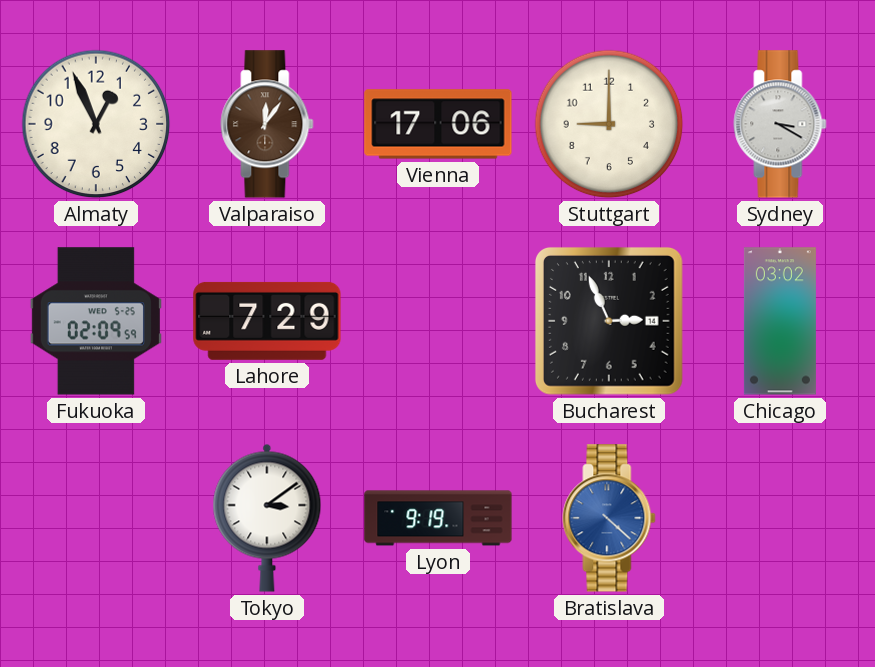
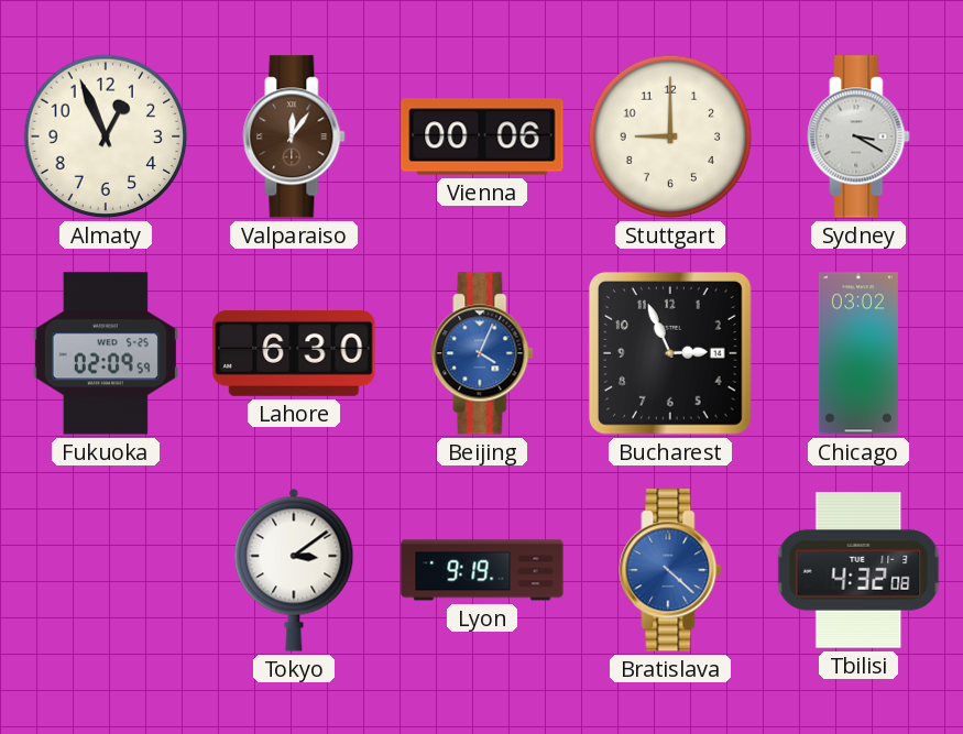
Vienna: 17:06 -> 00:06 (482, 136)
Lahore: 7:29 -> 6:30 (294, 353)
Beijing: none -> 4:04 (482, 353)
Tbilisi: none -> 4:32 (858, 571)
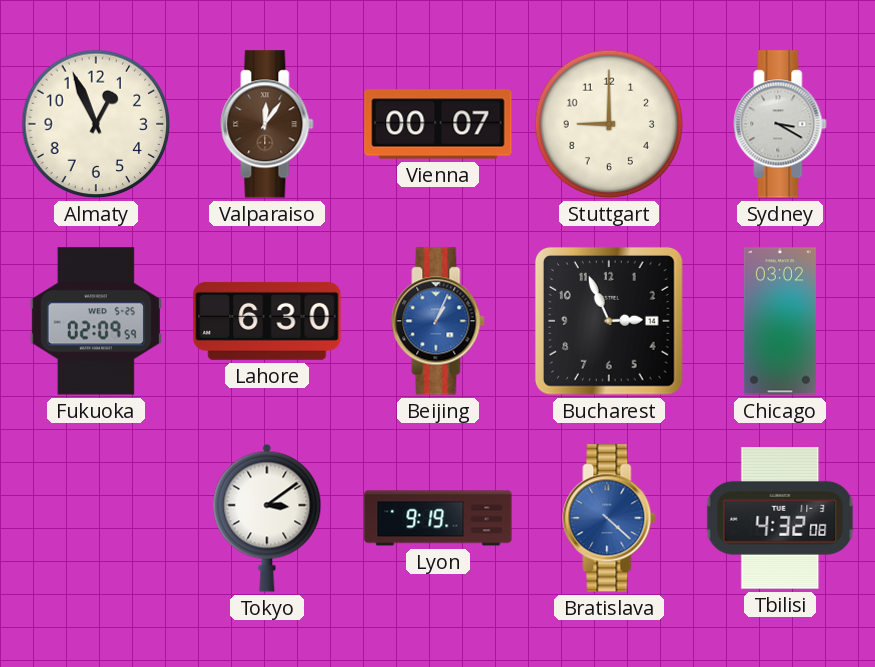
Vienna: 00:06 -> 00:07 (438, 124)
Beijing: 4:04 -> 1:04 (438, 321)
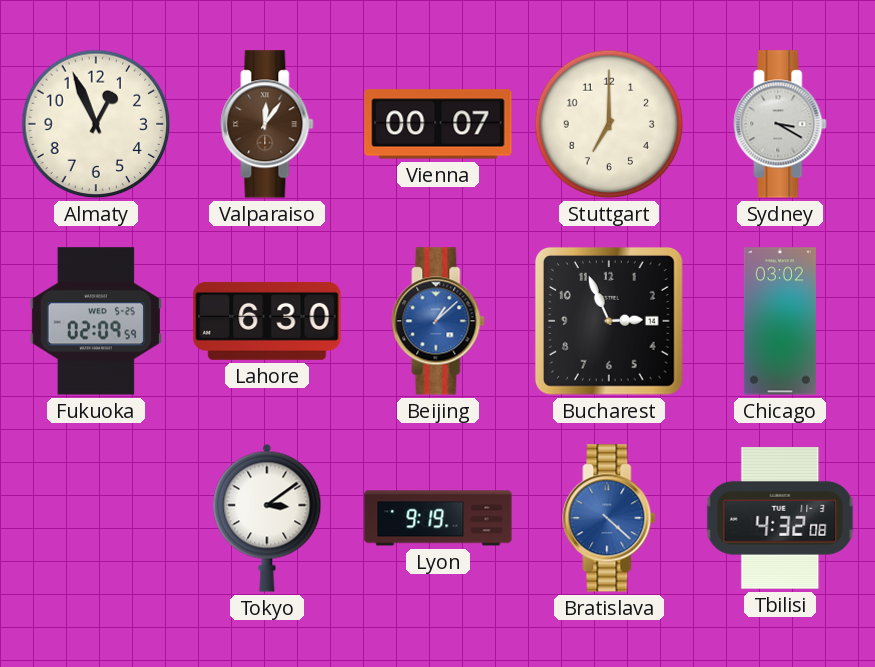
Stuttgart: 9:00 -> 7:00 (609, 124)
Beijing: 1:04 -> 1:08 (438, 321)
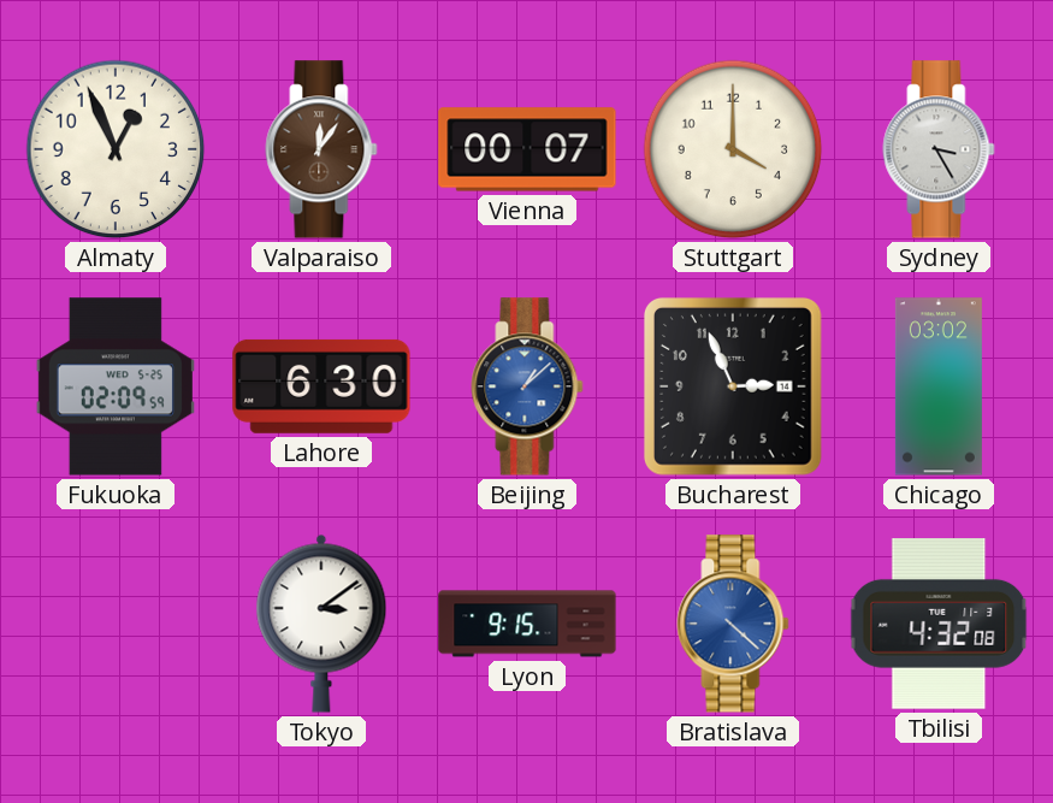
Stuttgart: 7:00 -> 4:00 (733, 149)
Sydney: 3:20 -> 3:25 (939, 149)
Lyon: 9:19 -> 9:15 (527, 624)
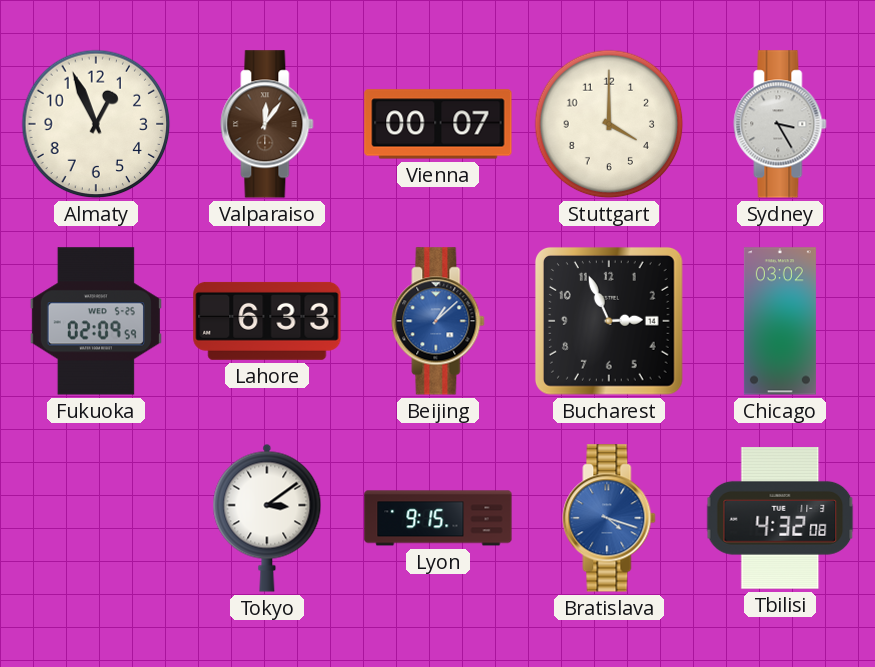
Lahore: 6:30 -> 6:33 (267, 321)
Bratislava: 4:22 -> 4:18 (609, 518)
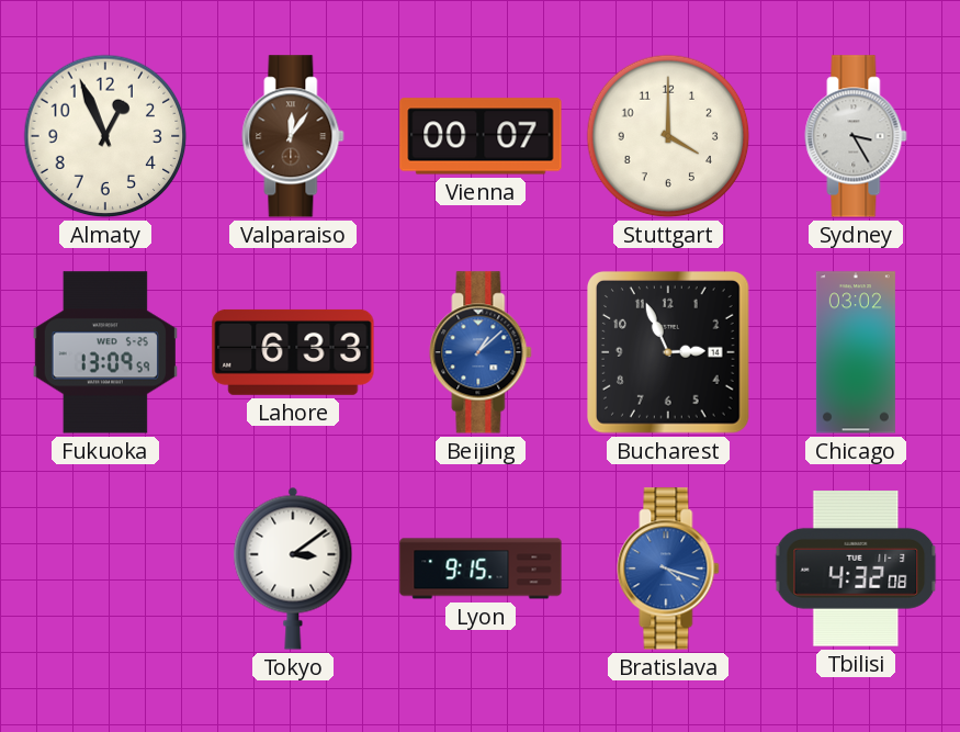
Fukuoka: 02:09 -> 13:09 (105, 352)
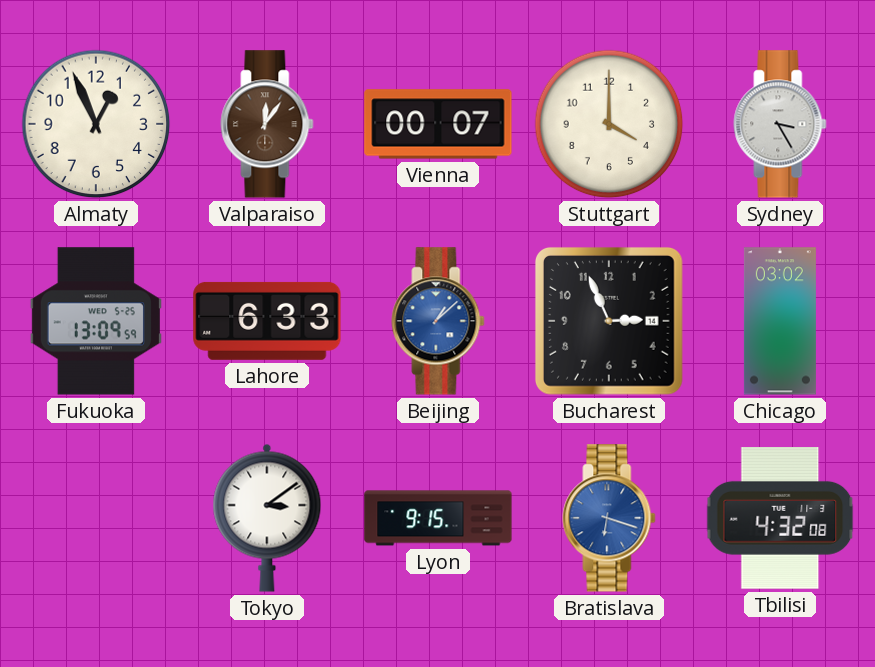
Bratislava: 4:18 -> 6:18 (609, 518)
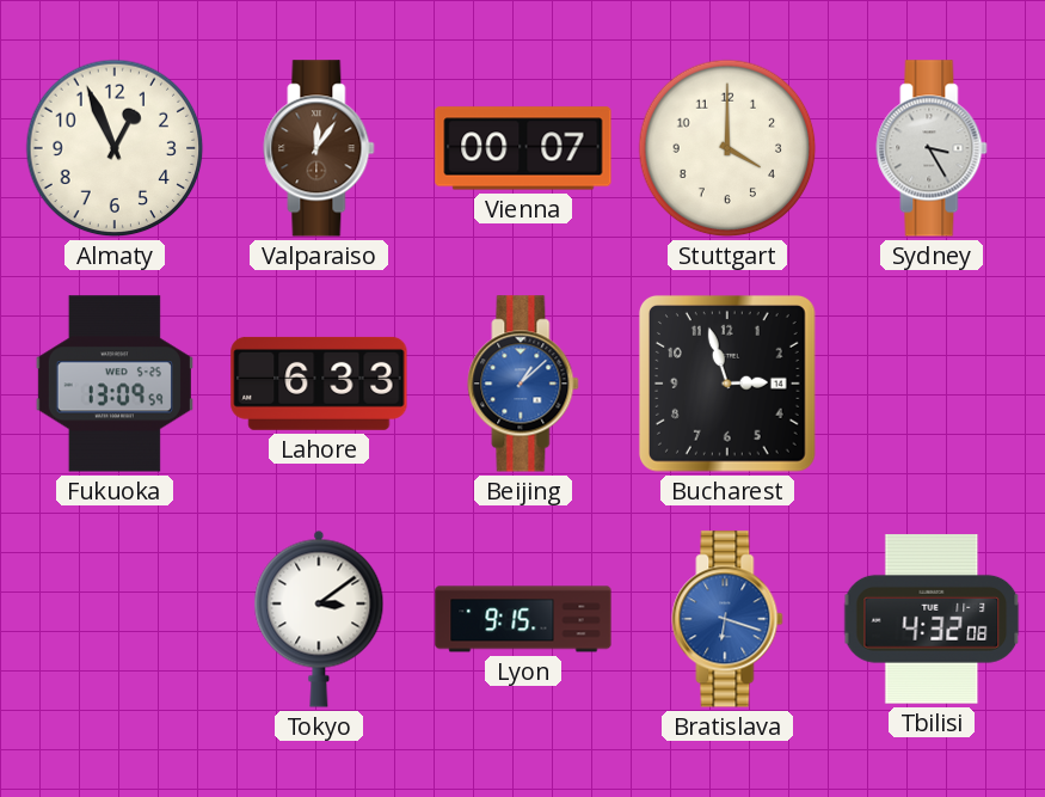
Bucharest: 2:56 -> 2:57 (727, 384)
Chicago: 03:02 -> none (780, 321)
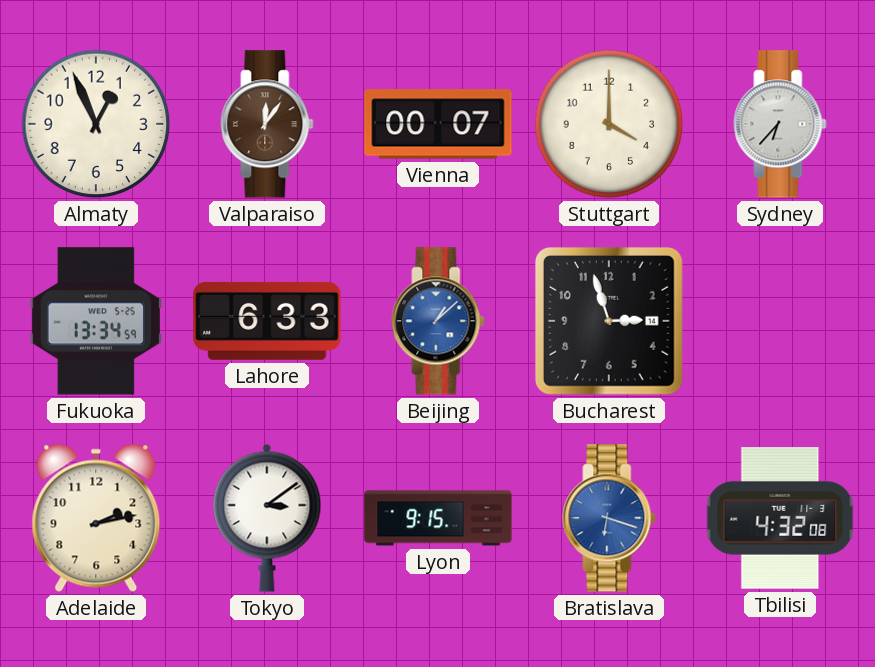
Sydney: 3:25 -> 6:37 (780, 124)
Fukuoka: 13:09 -> 13:34 (96, 321)
Adelaide: none -> 2:13 (96, 518)
